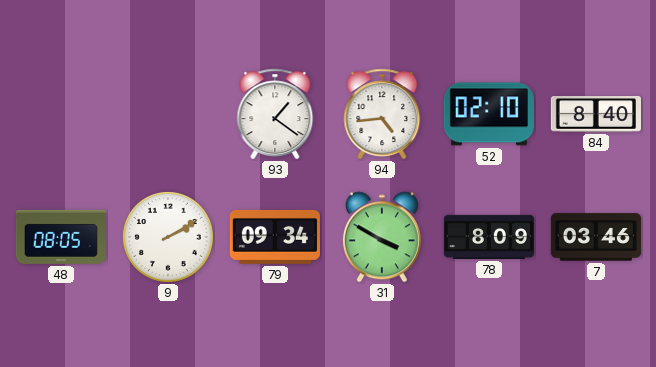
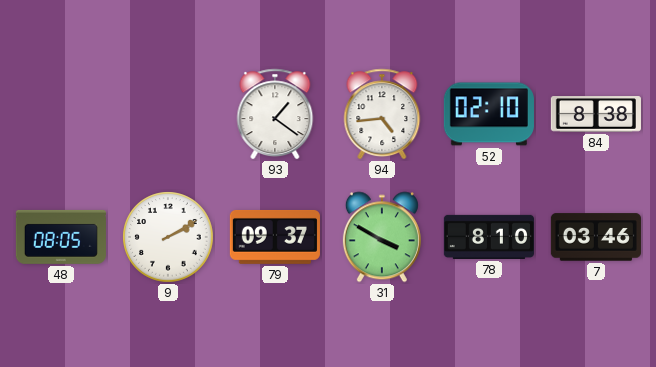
84: 8:40 -> 8:38 (596, 114)
79: 09:34 -> 09:37 (275, 237)
78: 8:09 -> 8:10 (489, 237)
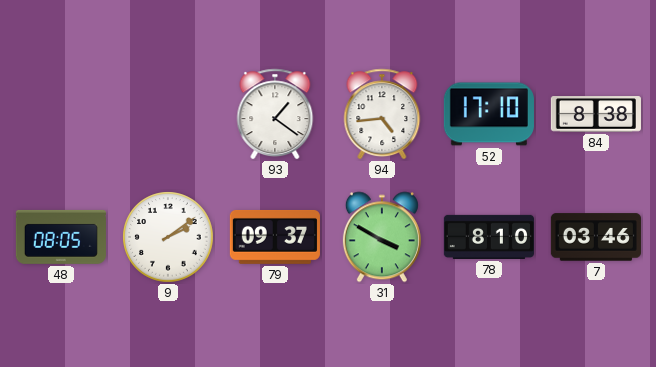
52: 02:10 -> 17:10 (489, 114)
9: 2:10 -> 2:09 (168, 237)
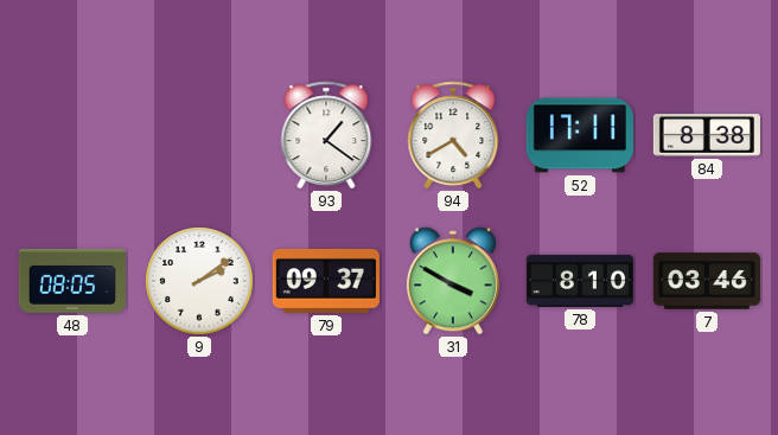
94: 4:44 -> 4:40 (453, 135)
52: 17:10 -> 17:11 (580, 135)
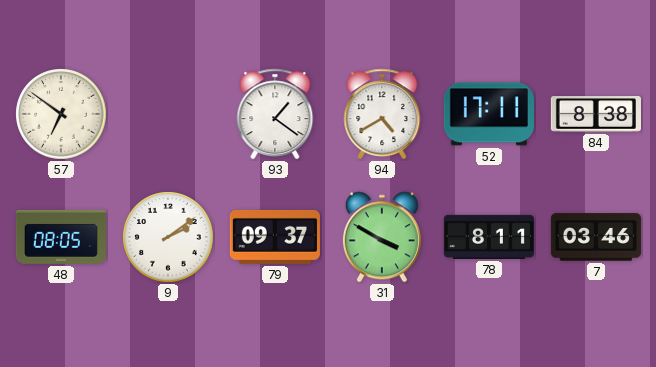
57: none -> 6:51 (61, 114)
78: 8:10 -> 8:11 (489, 237)
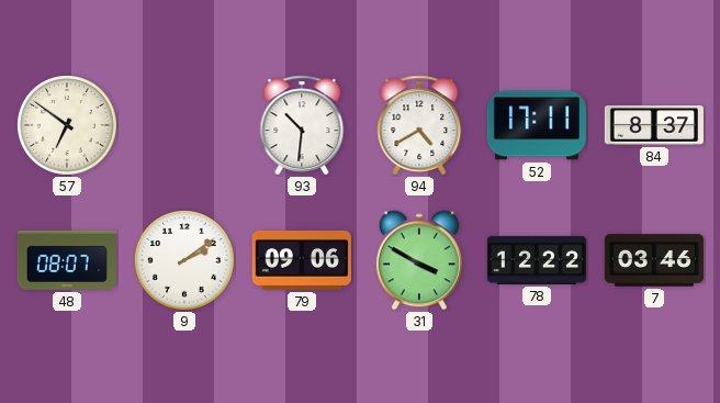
93: 1:21 -> 10:31 (302, 125)
84: 8:38 -> 8:37 (654, 125)
48: 08:05 -> 08:07 (67, 260)
79: 09:37 -> 09:06 (302, 260)
78: 8:11 -> 12:22 (537, 260)
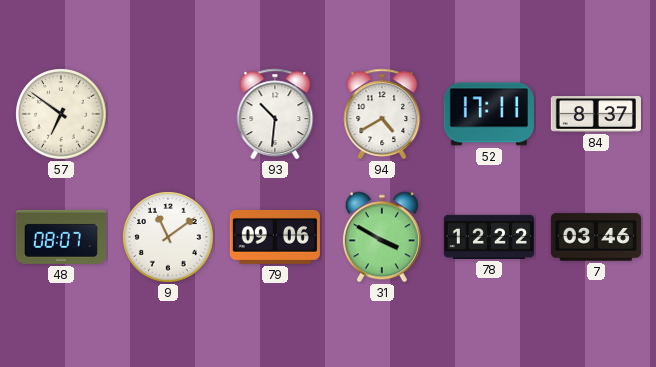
9: 2:09 -> 11:09 (168, 237)
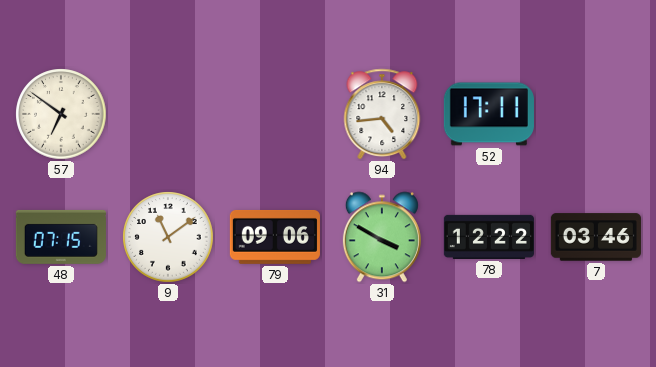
93: 10:31 -> none (275, 114)
94: 4:40 -> 4:44 (382, 114)
84: 8:37 -> none (596, 114)
48: 08:07 -> 07:15 (61, 237)
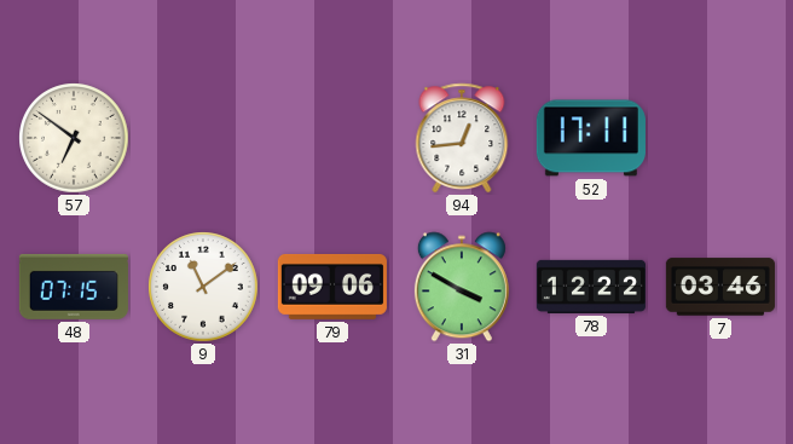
94: 4:44 -> 12:44 (462, 138)
